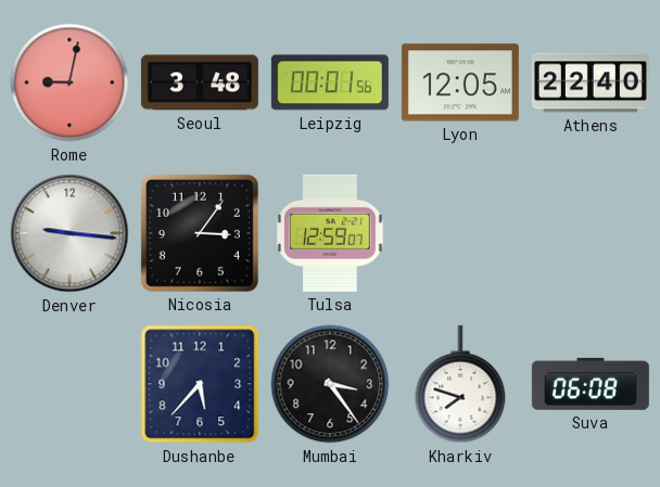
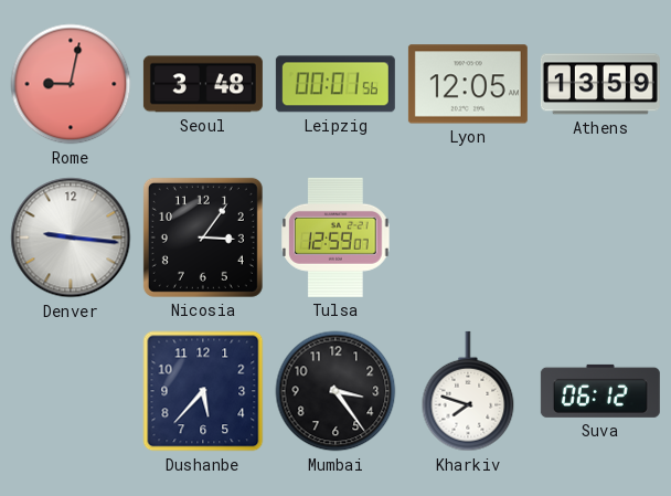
Athens: 22:40 -> 13:59 (600, 84)
Suva: 06:08 -> 06:12 (600, 391)
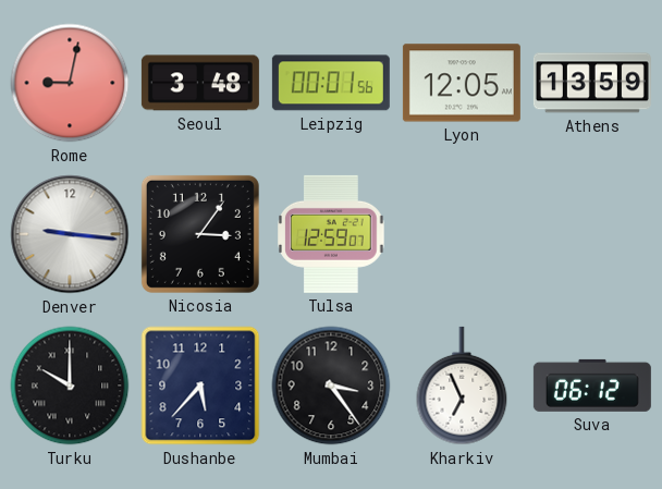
Turku: none -> 10:00 (70, 386)
Kharkiv: 7:48 -> 6:56 (462, 386)
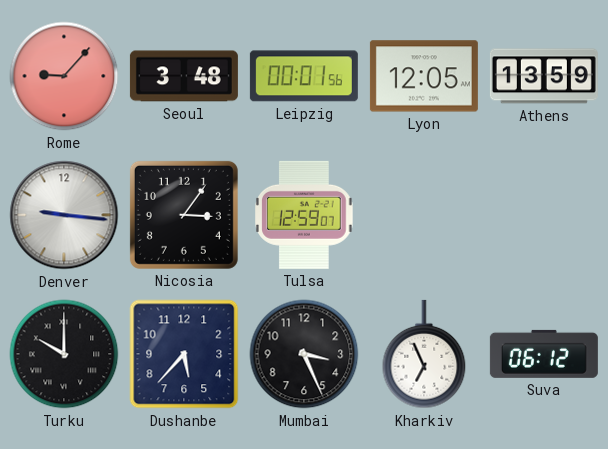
Rome: 9:02 -> 9:07 (64, 76)
Mumbai: 3:24 -> 3:26 (304, 354)
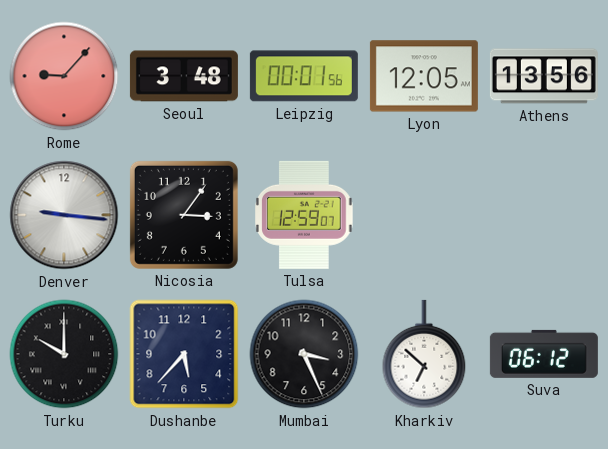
Athens: 13:59 -> 13:56 (544, 76)
Kharkiv: 6:56 -> 6:52 (424, 354)
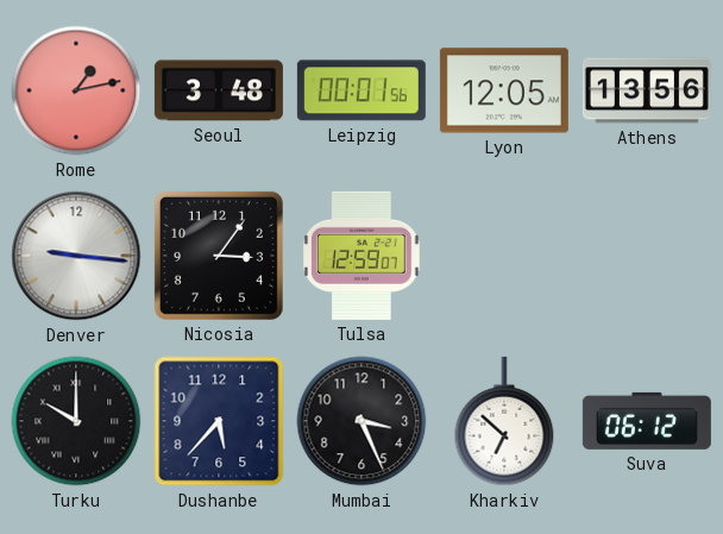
Rome: 9:07 -> 1:13 (76, 90)
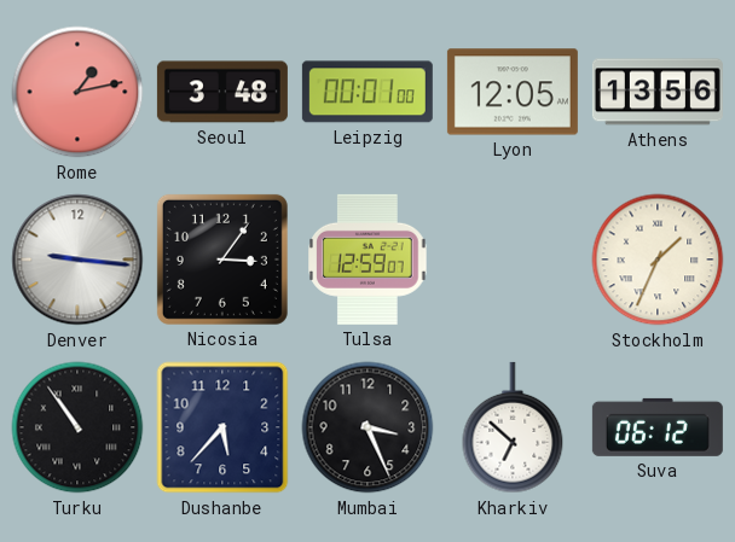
Leipzig: 00:01:56 -> 00:01:00 (367, 92)
Stockholm: none -> 1:34 (658, 260)
Turku: 10:00 -> 10:54 (77, 427)
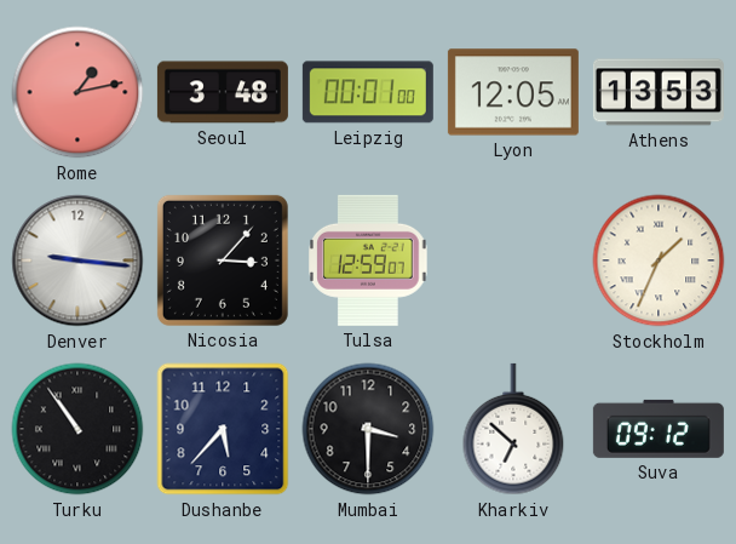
Athens: 13:56 -> 13:53 (659, 92)
Nicosia: 3:06 -> 3:07 (223, 260)
Mumbai: 3:26 -> 3:30 (368, 429)
Suva: 06:12 -> 09:12 (659, 429)
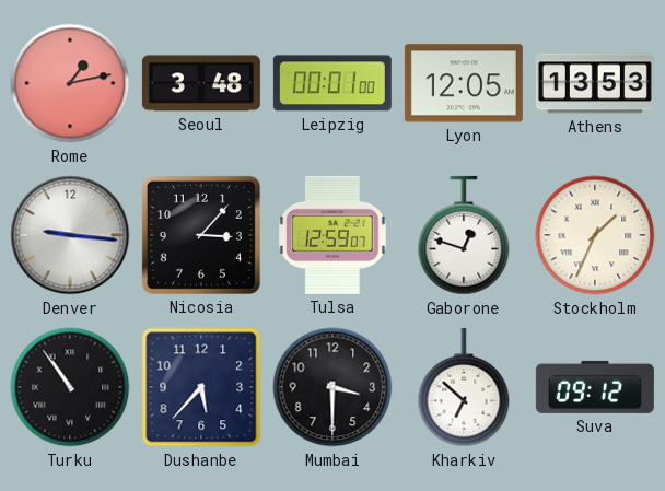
Gaborone: none -> 12:48 (464, 235)
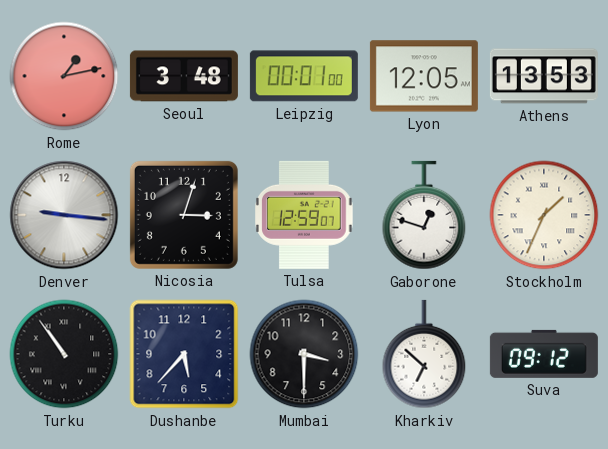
Nicosia: 3:07 -> 3:03 (184, 215)
